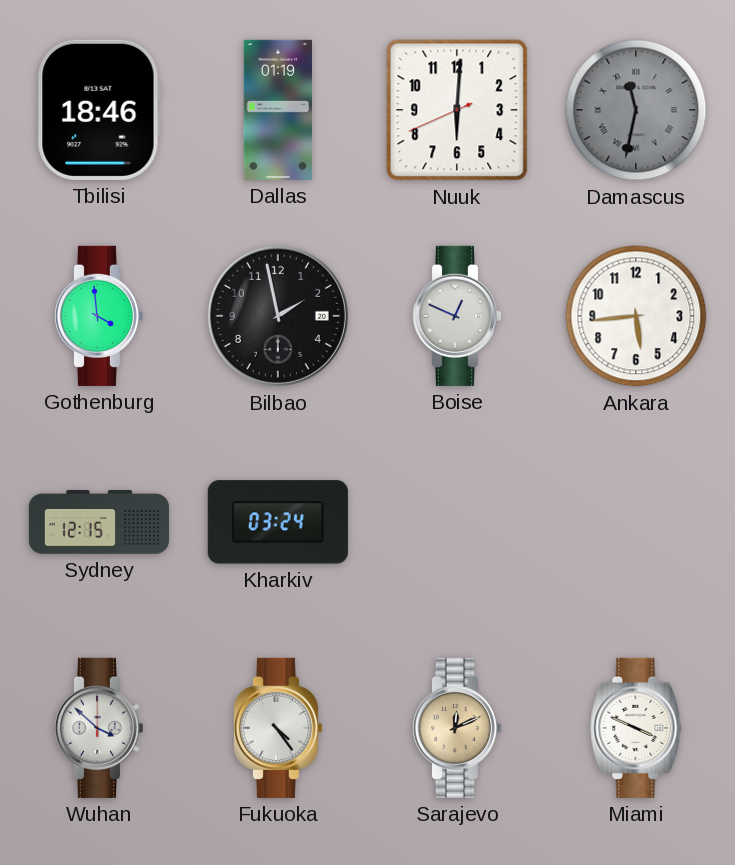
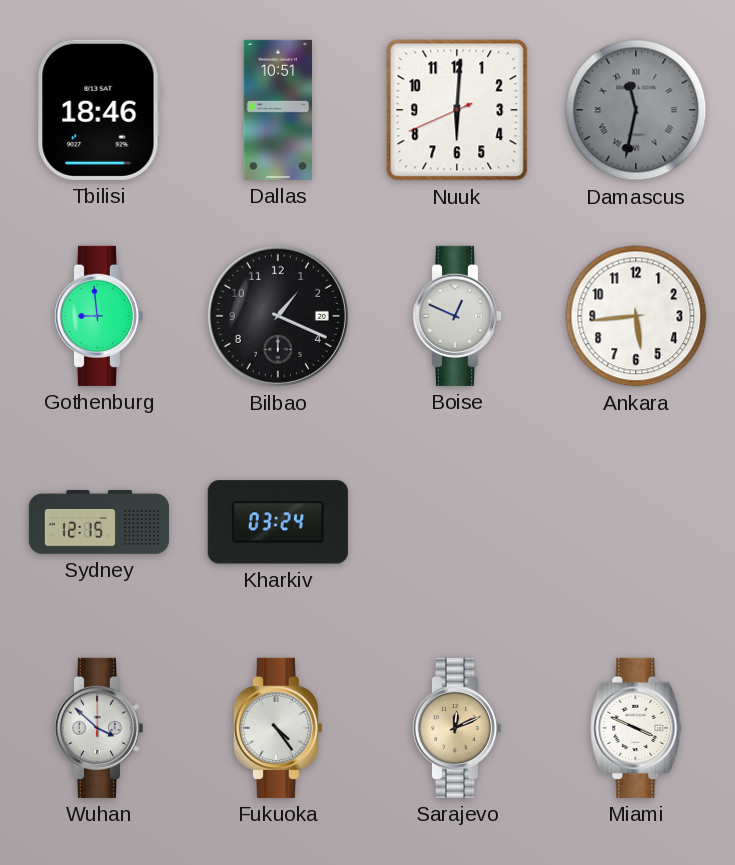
Dallas: 01:19 -> 10:51 (277, 110)
Gothenburg: 3:59 -> 8:59 (98, 316)
Bilbao: 1:58 -> 1:19 (278, 316)
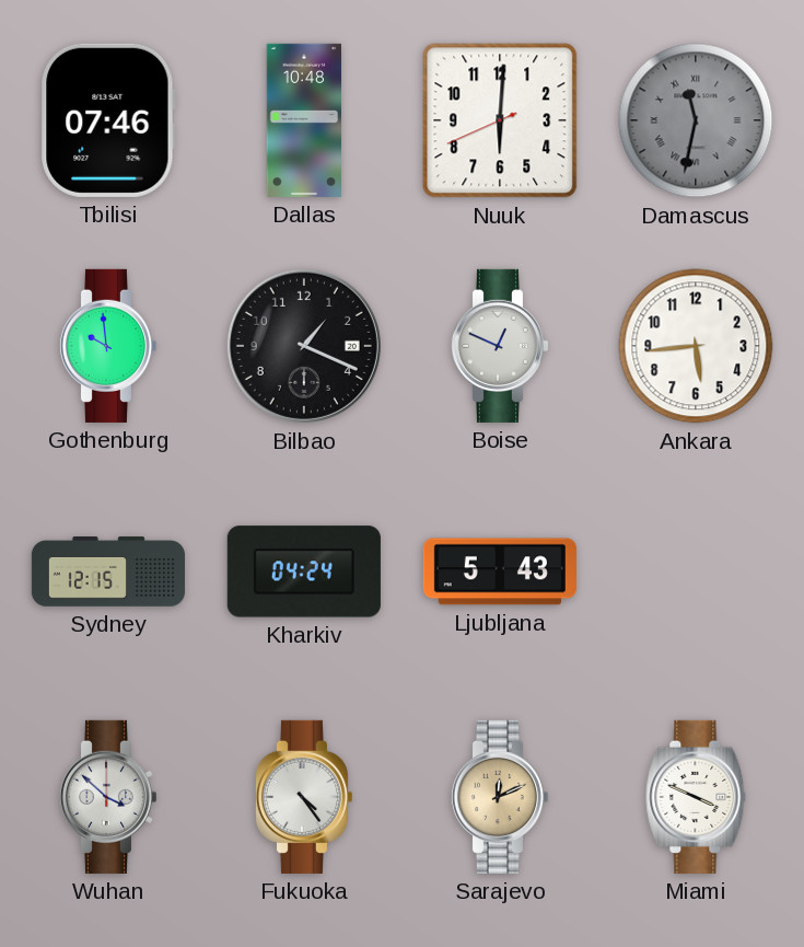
Tbilisi: 18:46 -> 07:46 (108, 120)
Dallas: 10:51 -> 10:48 (303, 120)
Gothenburg: 8:59 -> 9:59 (107, 346)
Kharkiv: 03:24 -> 04:24 (304, 571)
Ljubljana: none -> 5:43 (500, 571)
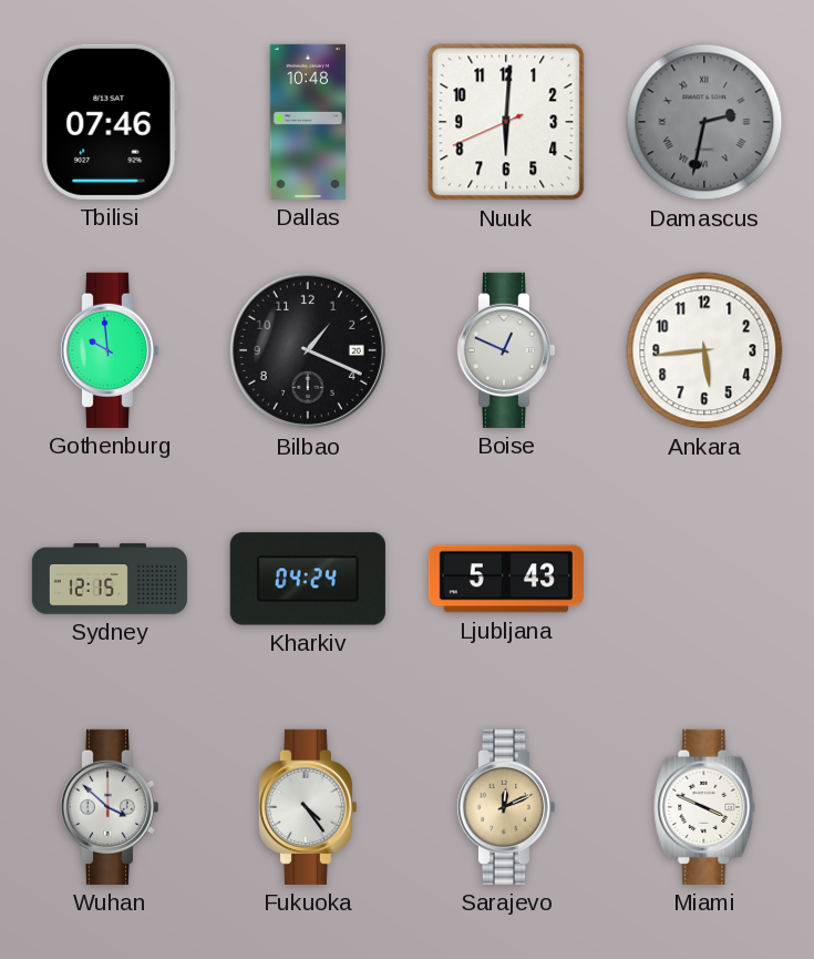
Damascus: 11:32 -> 2:32 (704, 122)
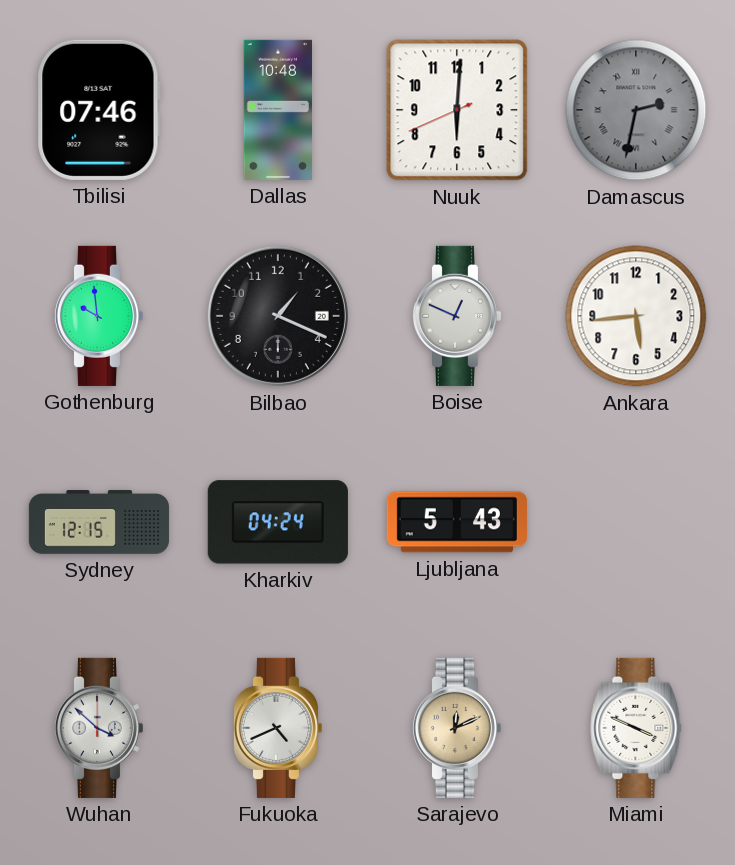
Fukuoka: 4:24 -> 4:41 (277, 728)
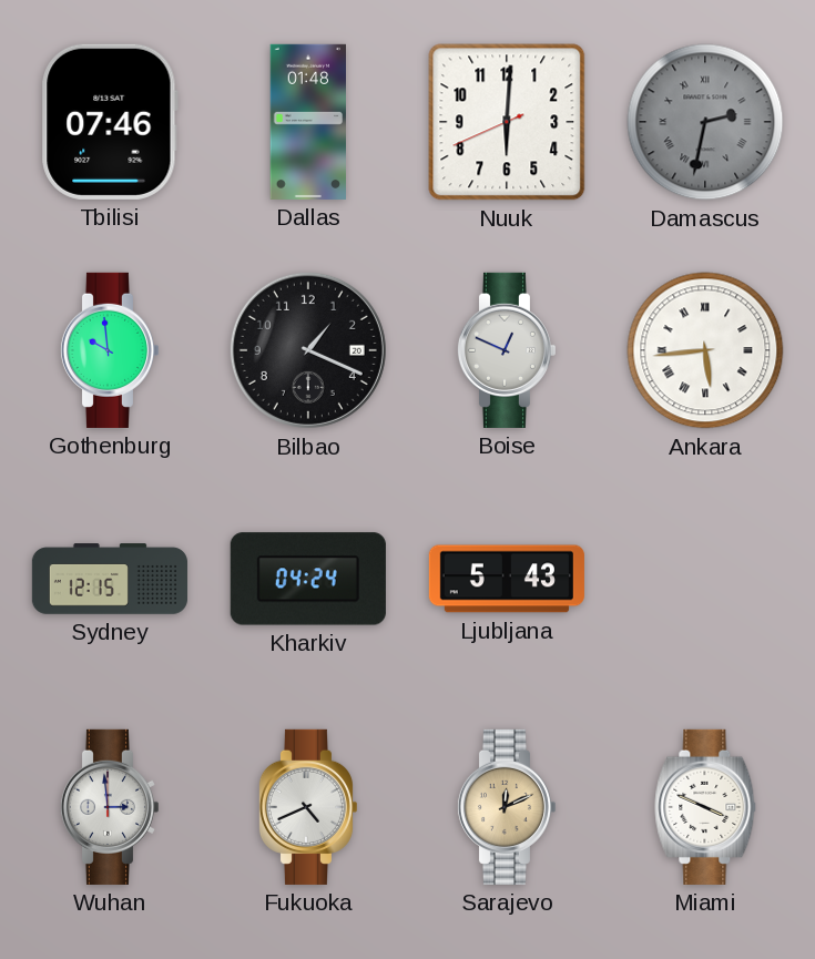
Dallas: 10:48 -> 01:48 (307, 122)
Ankara numerals: Arabic -> Roman (705, 350)
Wuhan: 3:52 -> 2:59 (109, 807)
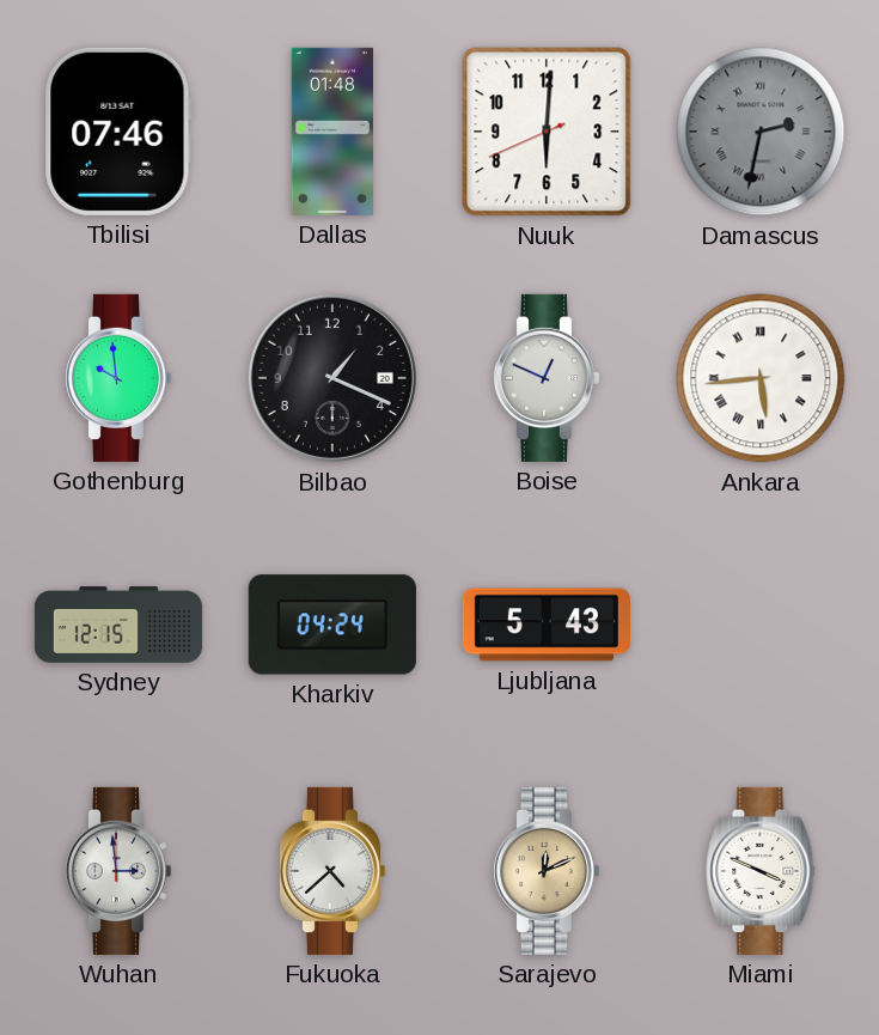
Fukuoka: 4:41 -> 4:38 (331, 871)
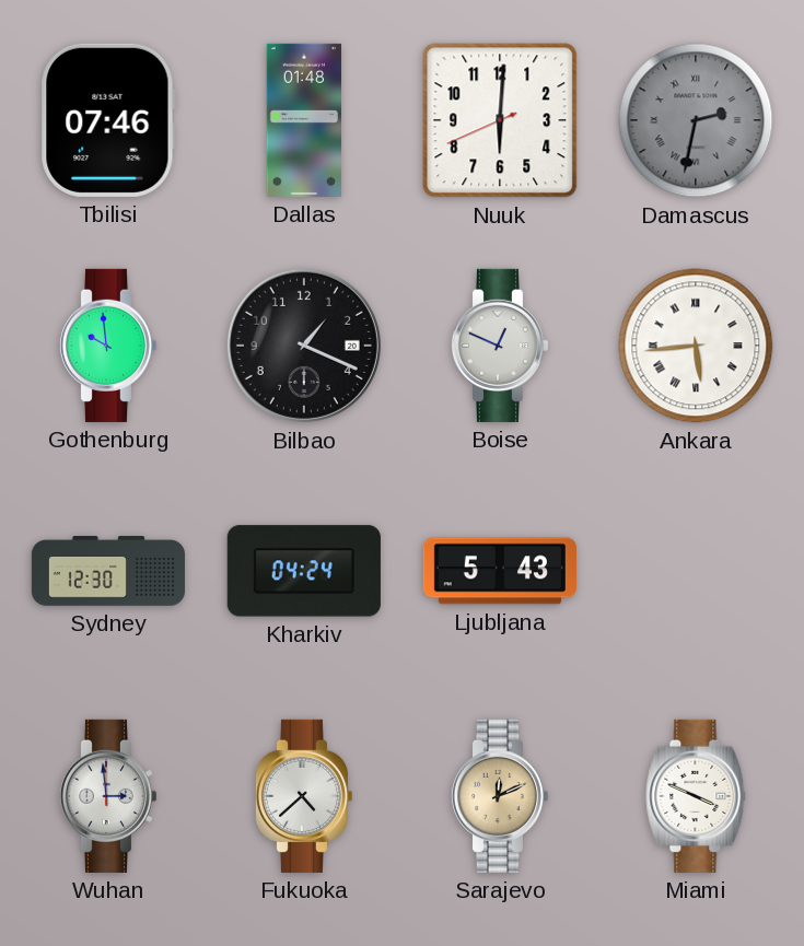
Sydney: 12:15 -> 12:30 (108, 571)
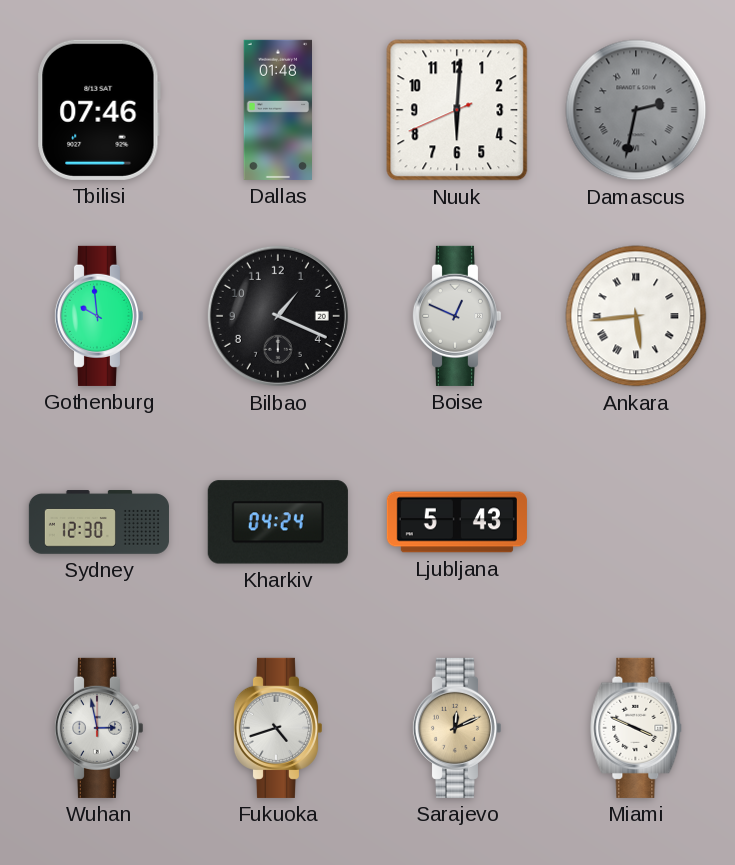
Wuhan: 2:59 -> 2:58 (98, 728)
Fukuoka: 4:38 -> 4:42 (277, 728)
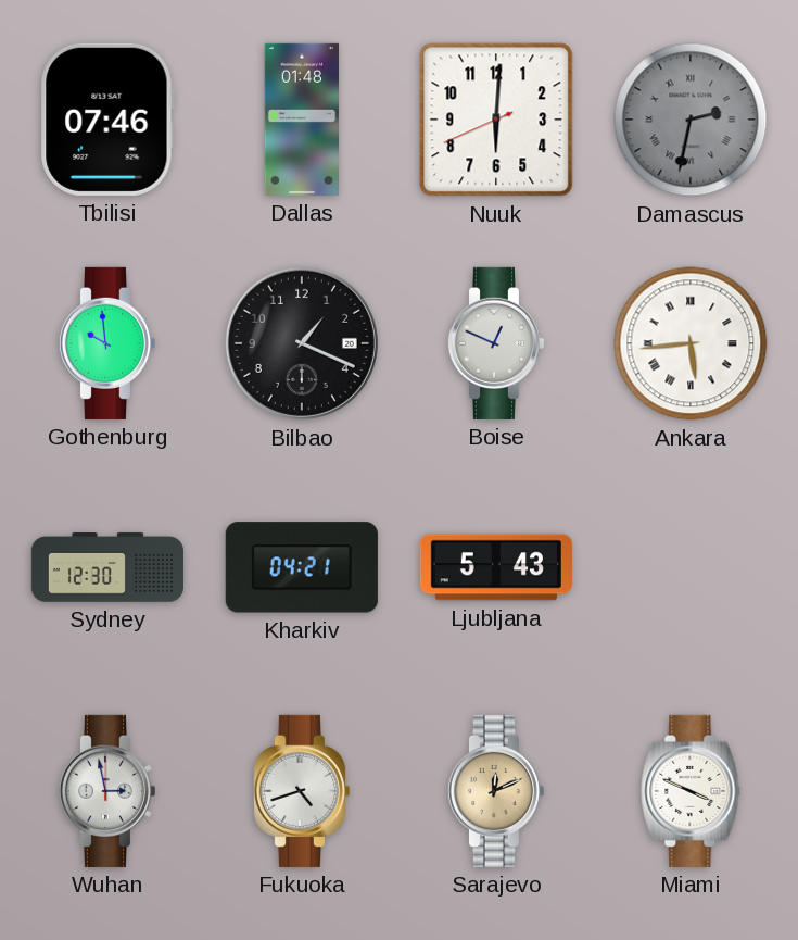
Kharkiv: 04:24 -> 04:21 (302, 567)
